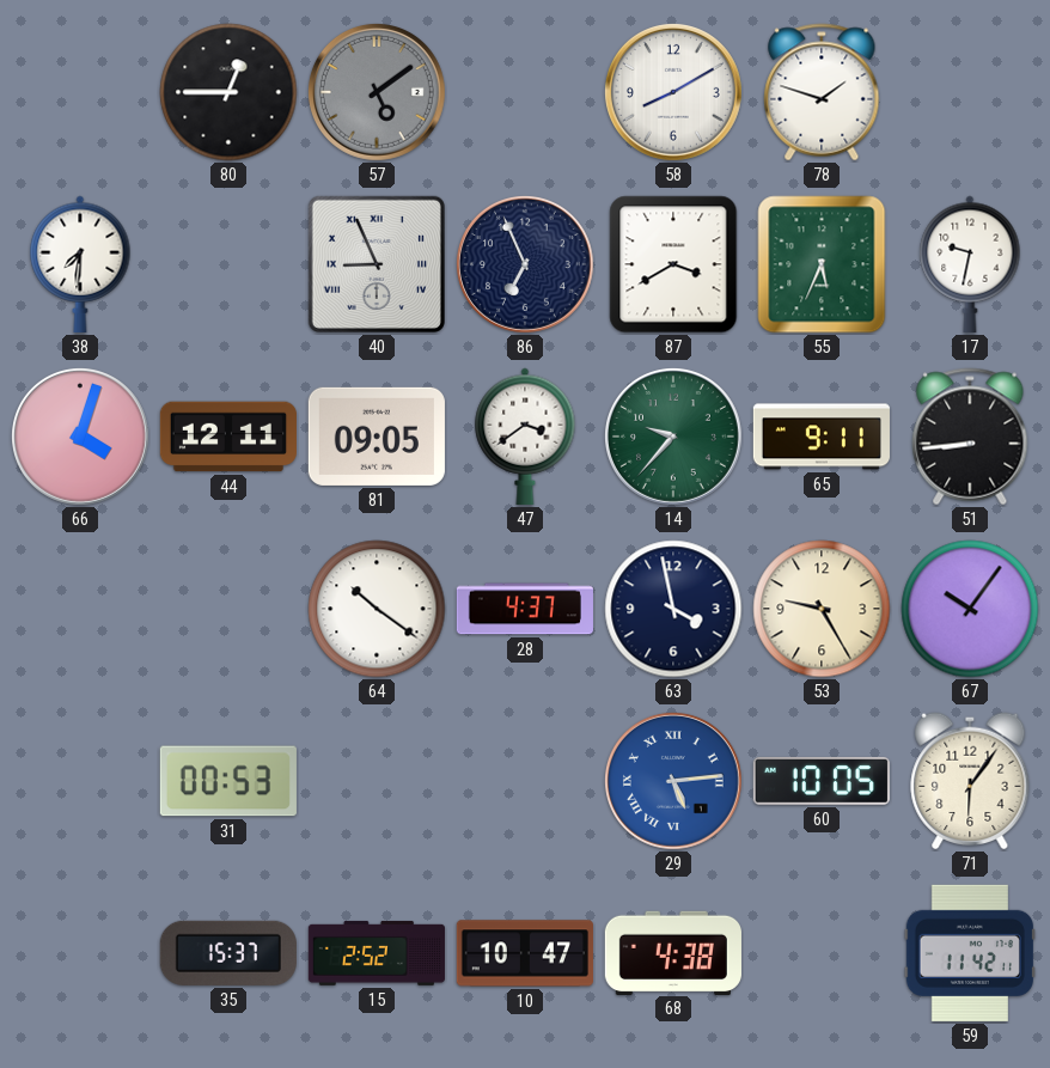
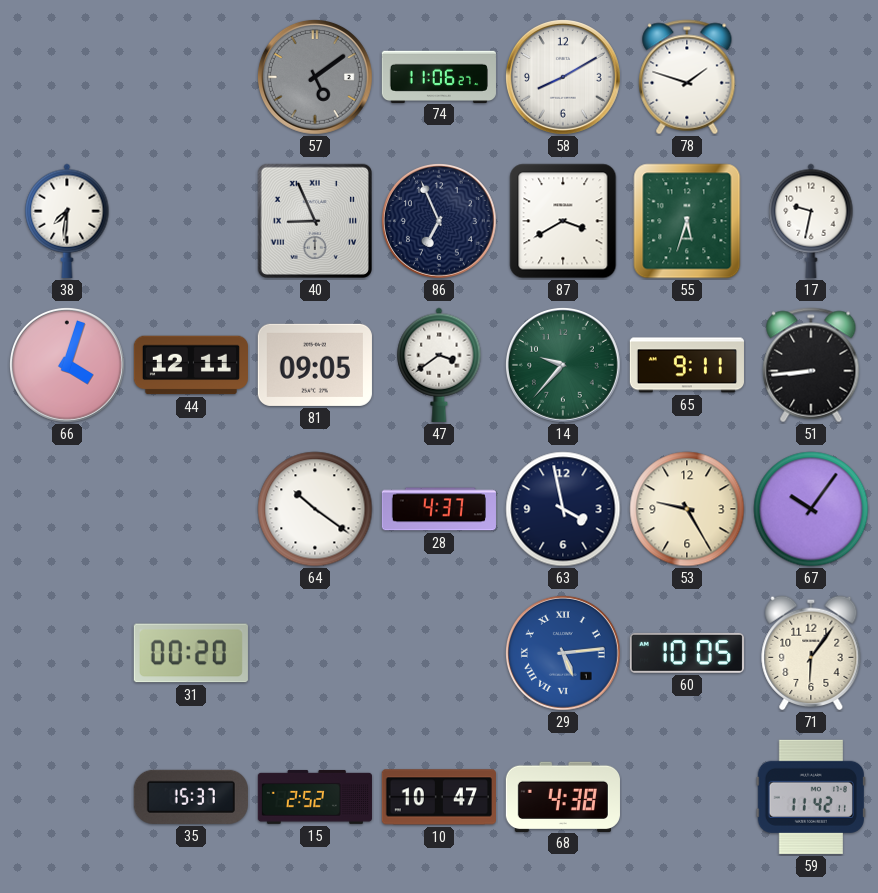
80: 12:45 -> none (228, 92)
74: none -> 11:06 (439, 76)
55: 5:34 -> 5:33 (687, 221)
31: 00:53 -> 00:20 (191, 653)
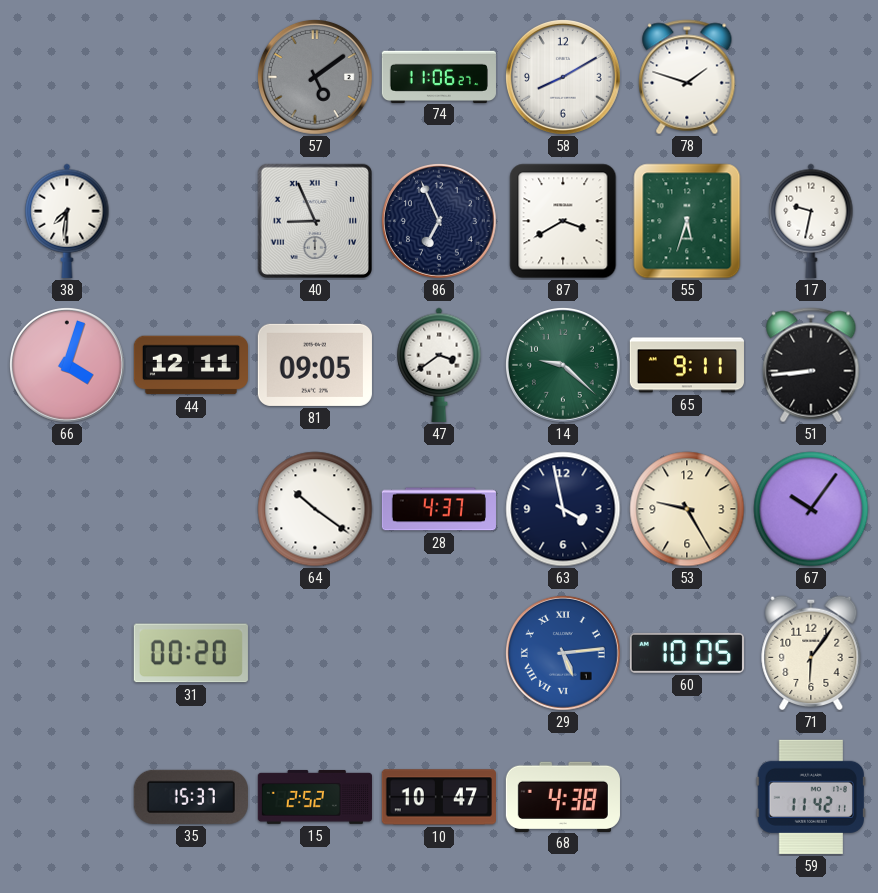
14: 9:37 -> 9:22 (563, 365)
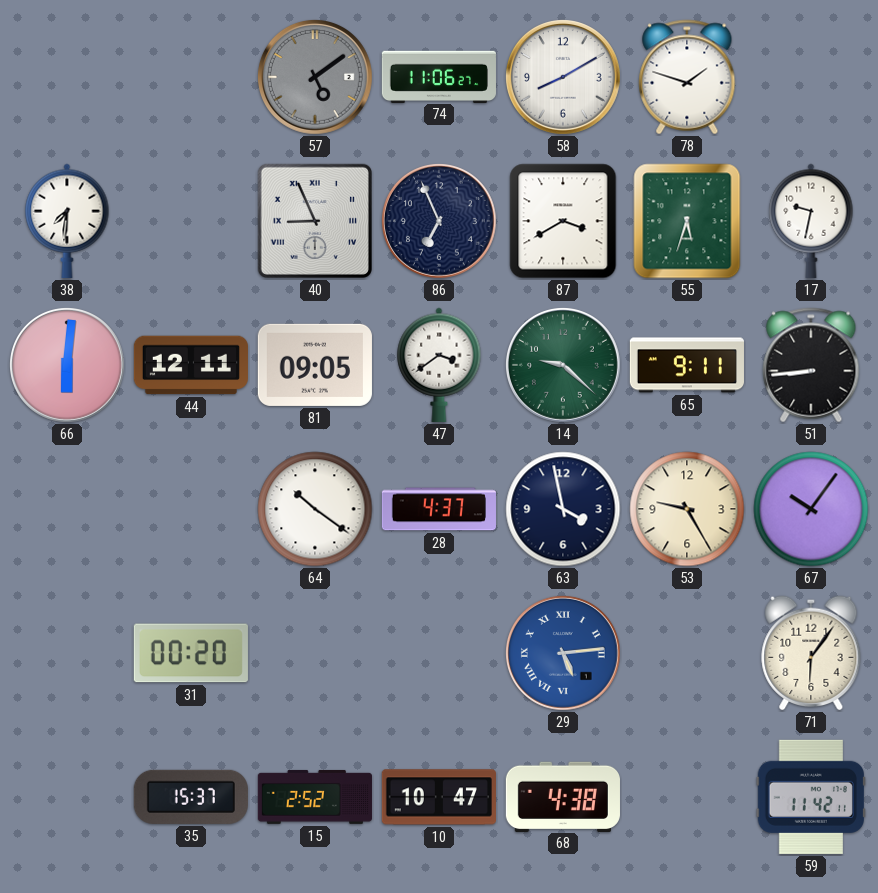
66: 4:03 -> 6:01 (67, 365)
60: 10:05 -> none (687, 653)
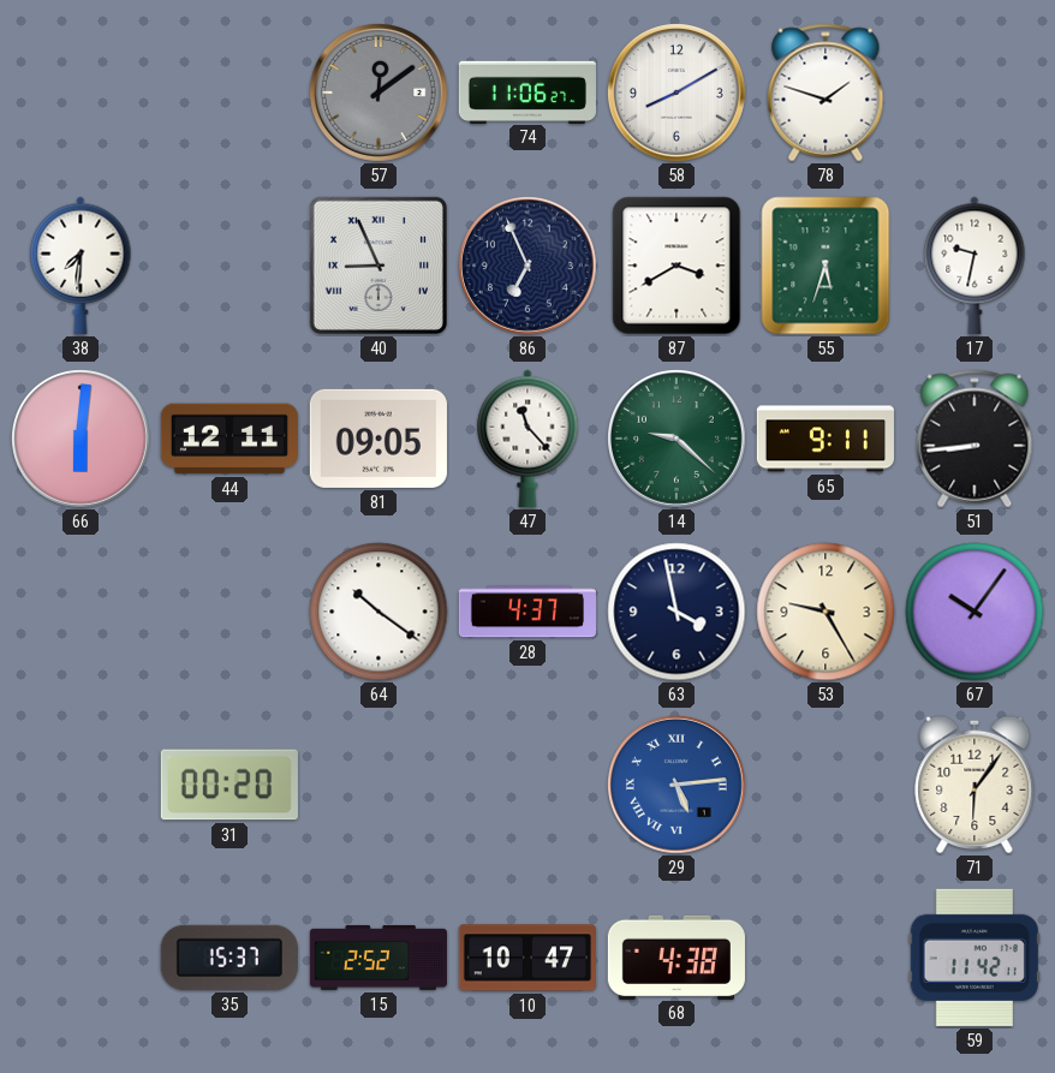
57: 5:09 -> 12:09 (379, 93)
47: 3:39 -> 11:23 (527, 439)
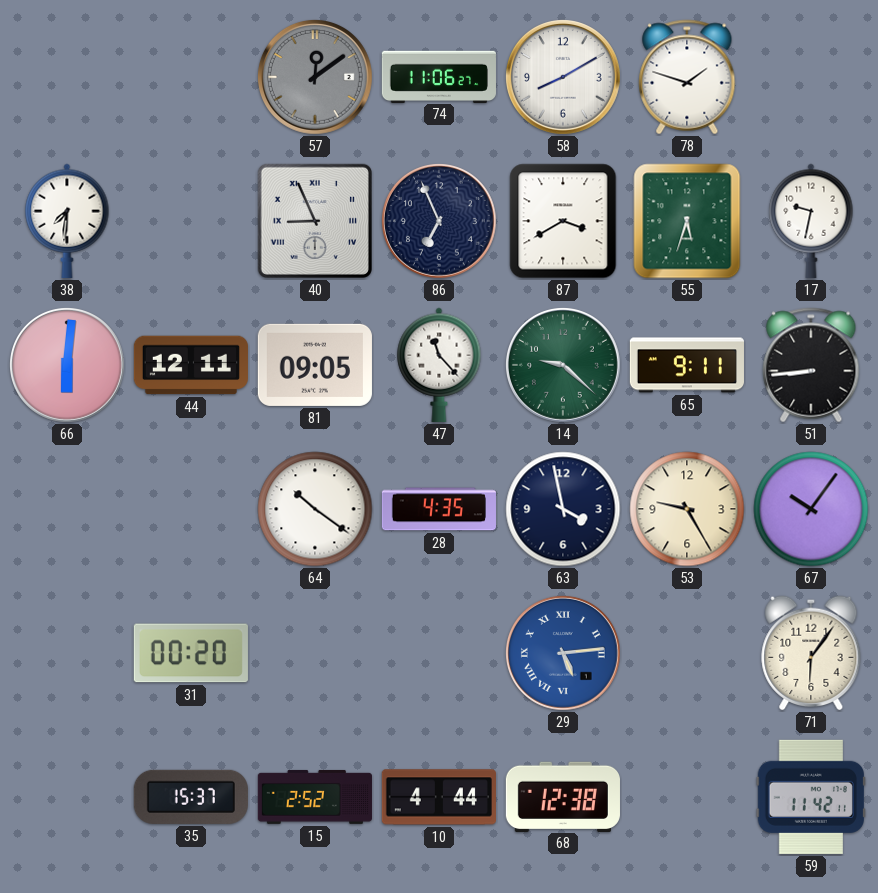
28: 4:37 -> 4:35 (439, 509)
10: 10:47 -> 4:44 (439, 797)
68: 4:38 -> 12:38 (563, 796)
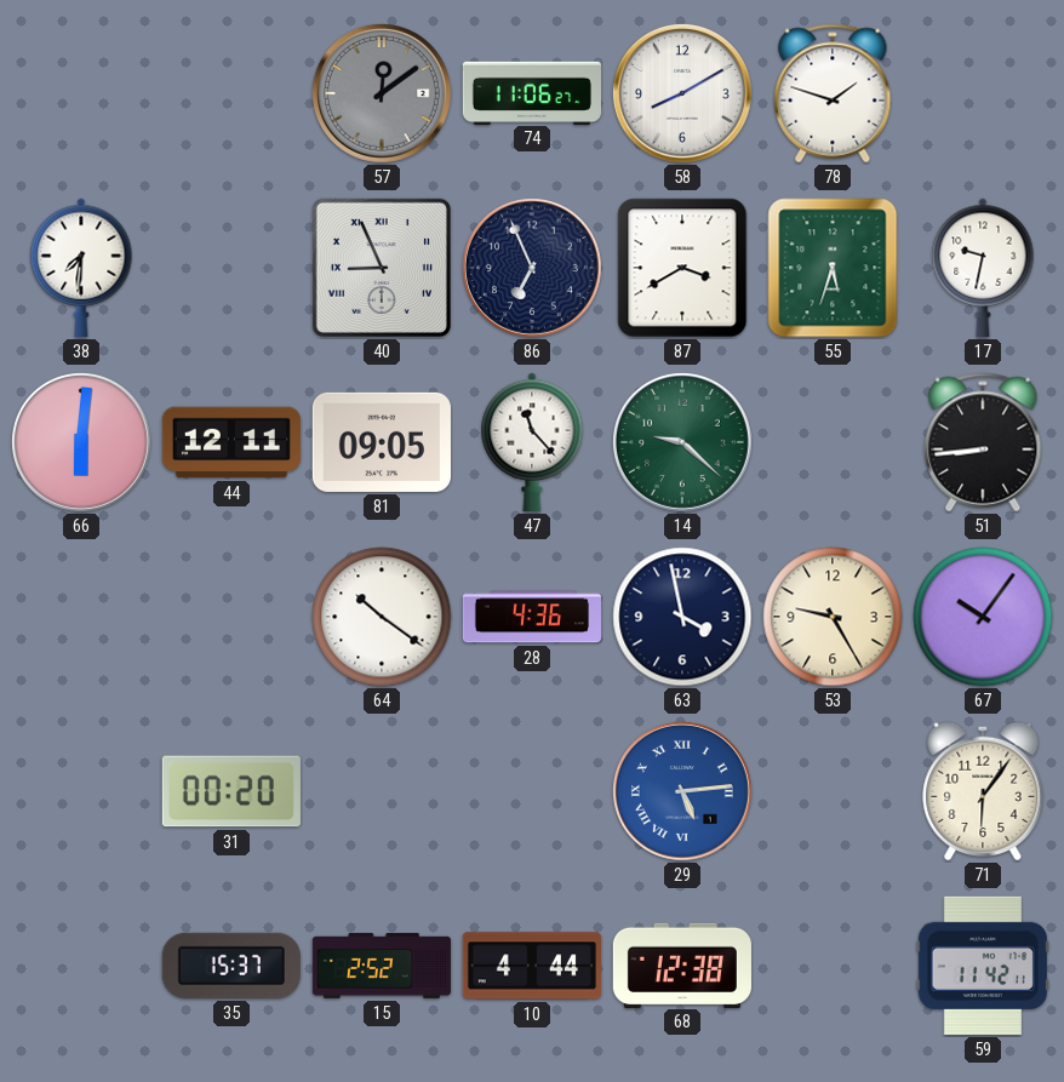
65: 9:11 -> none (687, 365)
28: 4:35 -> 4:36 (532, 617)
